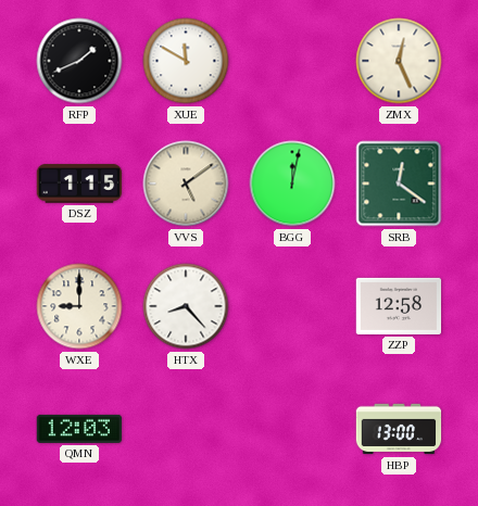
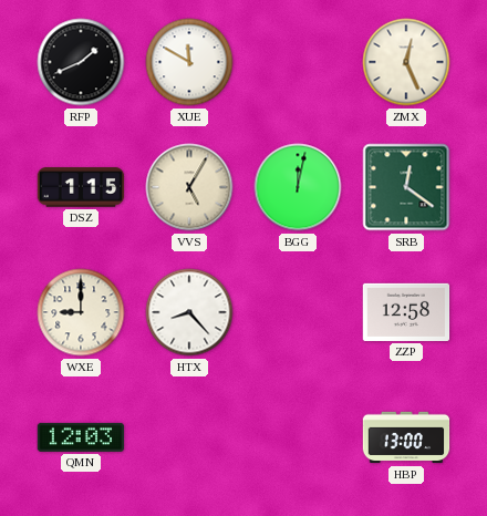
VVS: 5:09 -> 5:05 (189, 187)
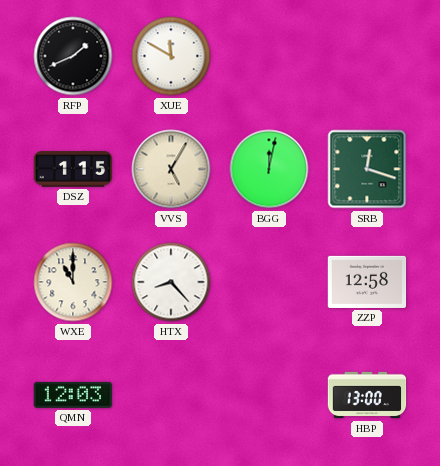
ZMX: 12:26 -> none (406, 62)
SRB: 12:21 -> 12:18 (367, 169)
WXE: 9:00 -> 11:00 (73, 282)
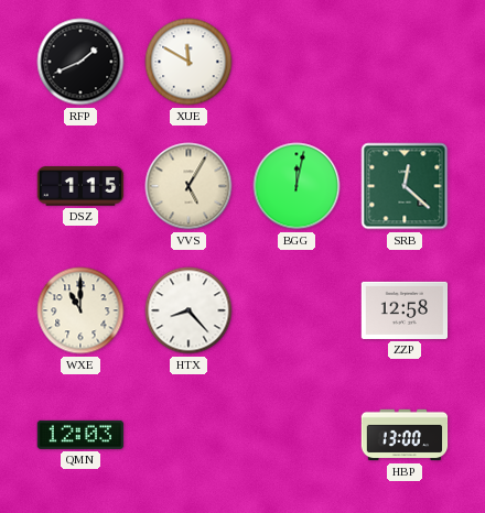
SRB: 12:18 -> 12:22 (405, 186)
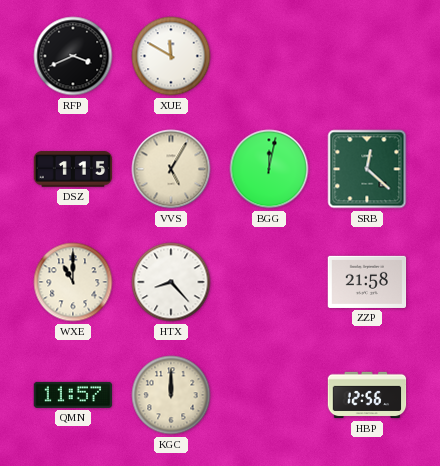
RFP: 1:41 -> 3:41 (73, 56)
ZZP: 12:58 -> 21:58 (367, 282)
QMN: 12:03 -> 11:57 (73, 395)
KGC: none -> 12:00 (171, 395)
HBP: 13:00 -> 12:56 (367, 395)
